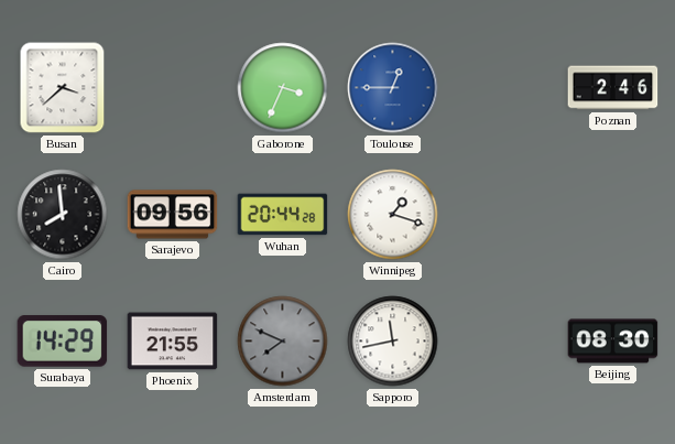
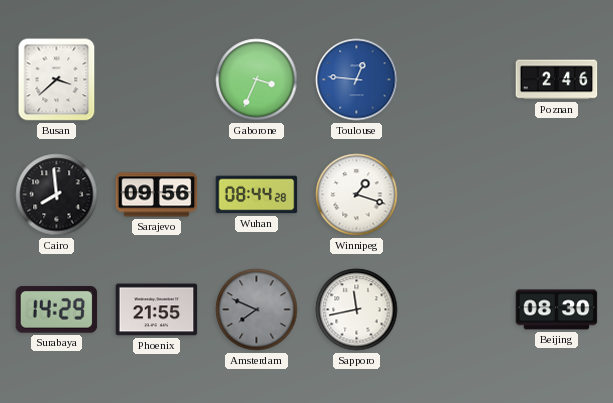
Toulouse: 12:45 -> 12:46 (357, 80)
Wuhan: 20:44 -> 08:44 (257, 195)
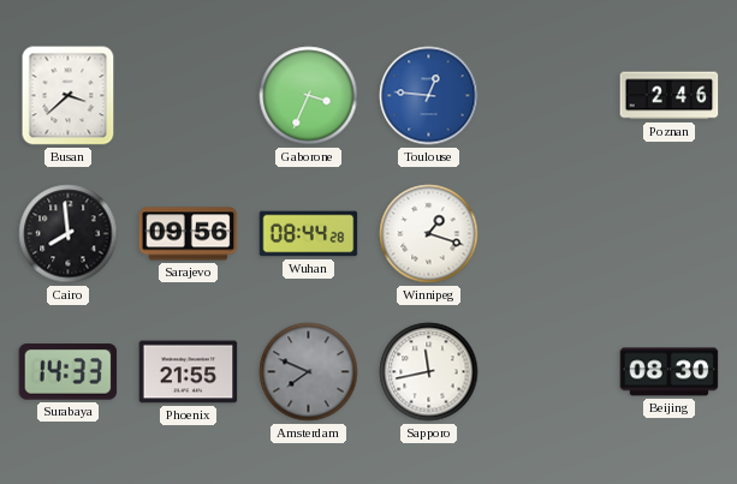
Surabaya: 14:29 -> 14:33 (69, 372)
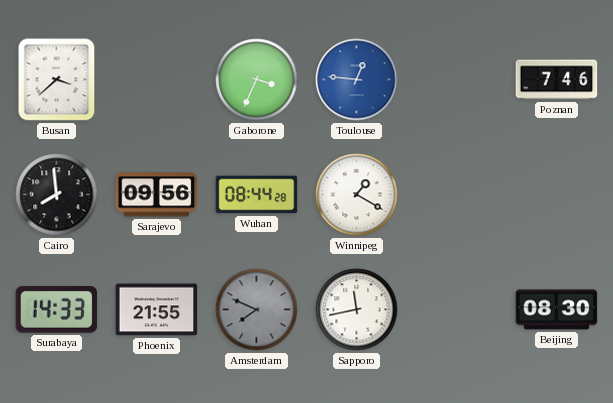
Poznan: 2:46 -> 7:46 (557, 80)
Winnipeg: 1:18 -> 1:20 (357, 195)
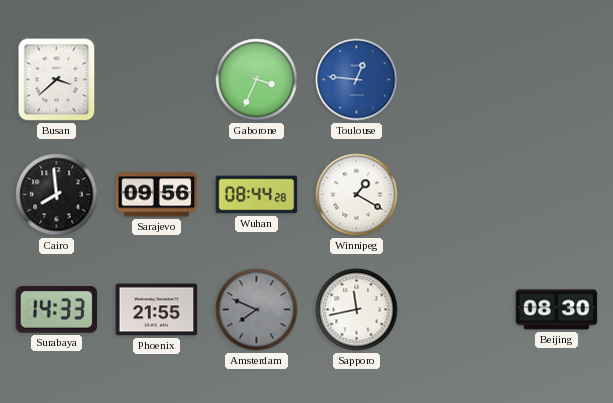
Poznan: 7:46 -> none (557, 80)
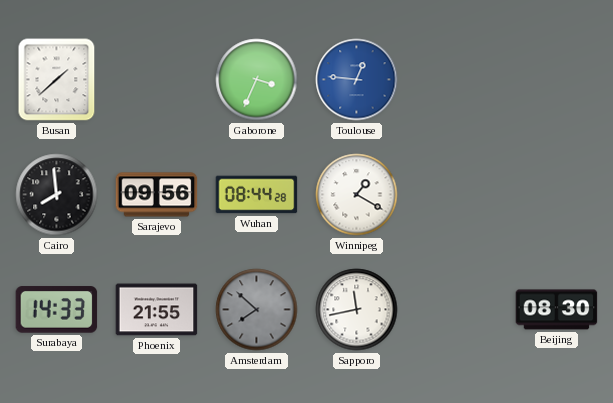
Busan: 3:38 -> 1:38 (57, 80)
Amsterdam: 7:49 -> 7:52 (257, 310)
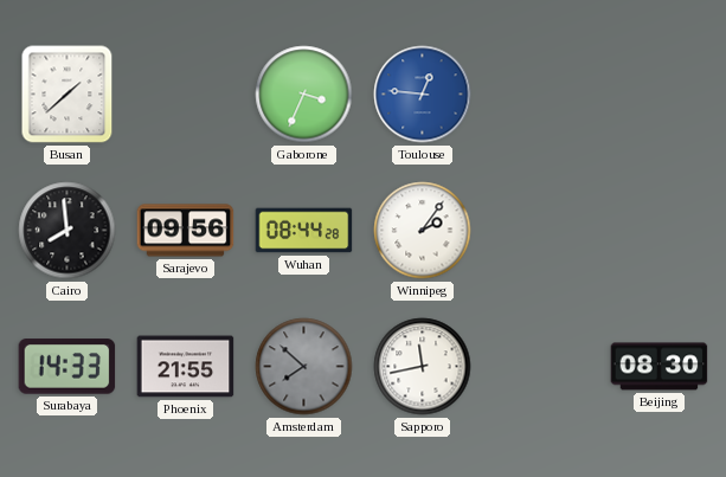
Winnipeg: 1:20 -> 2:06 (423, 231)
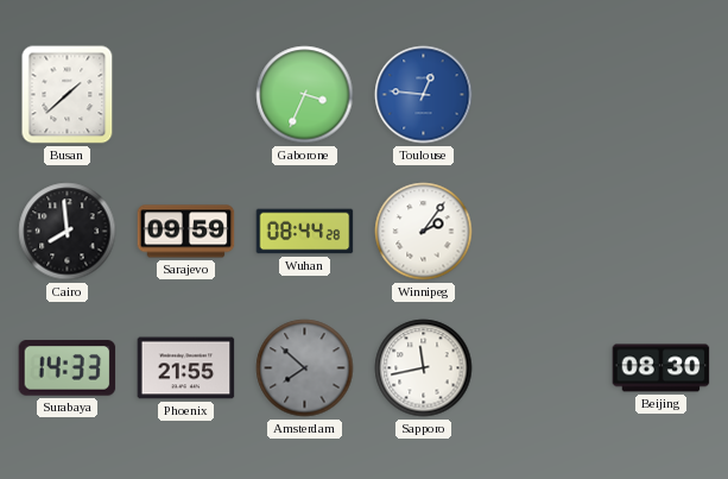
Sarajevo: 09:56 -> 09:59 (186, 232)
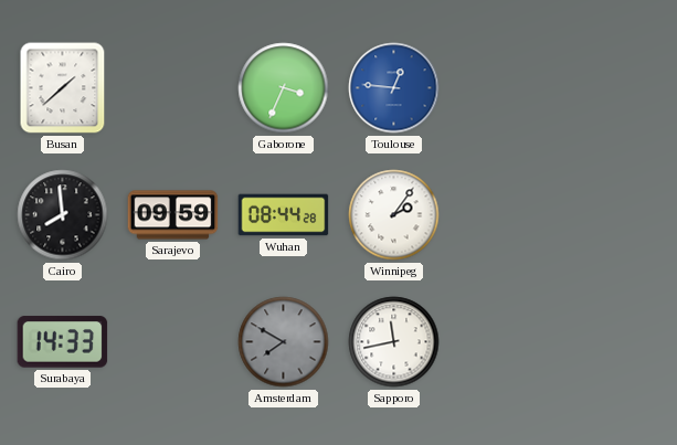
Phoenix: 21:55 -> none (186, 368)
Amsterdam: 7:52 -> 7:50 (284, 342)
Beijing: 08:30 -> none (661, 368)
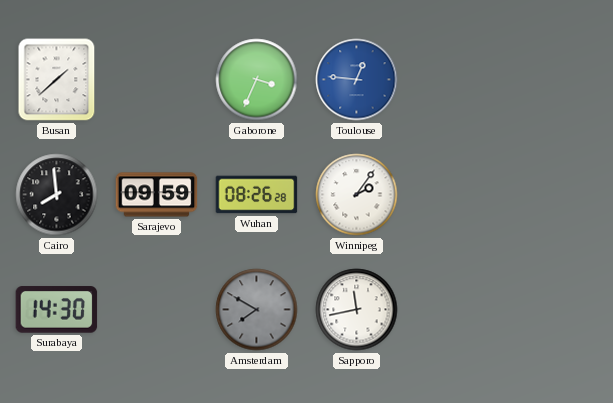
Wuhan: 08:44 -> 08:26 (257, 195)
Surabaya: 14:33 -> 14:30 (57, 310)
